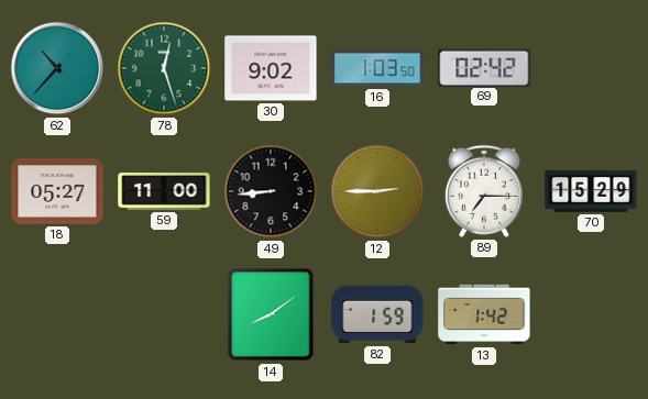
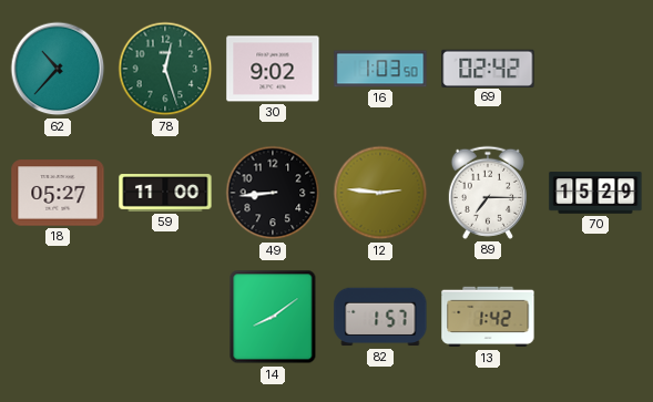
12: 2:45 -> 2:46 (380, 193)
82: 1:59 -> 1:57 (380, 317)
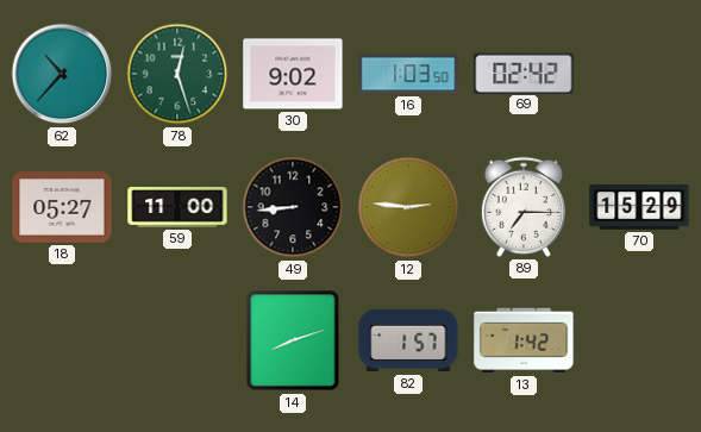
14: 8:09 -> 8:12 (293, 340)
